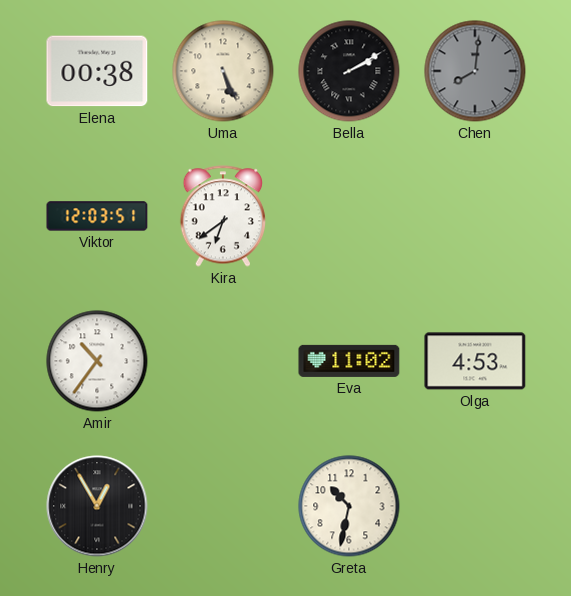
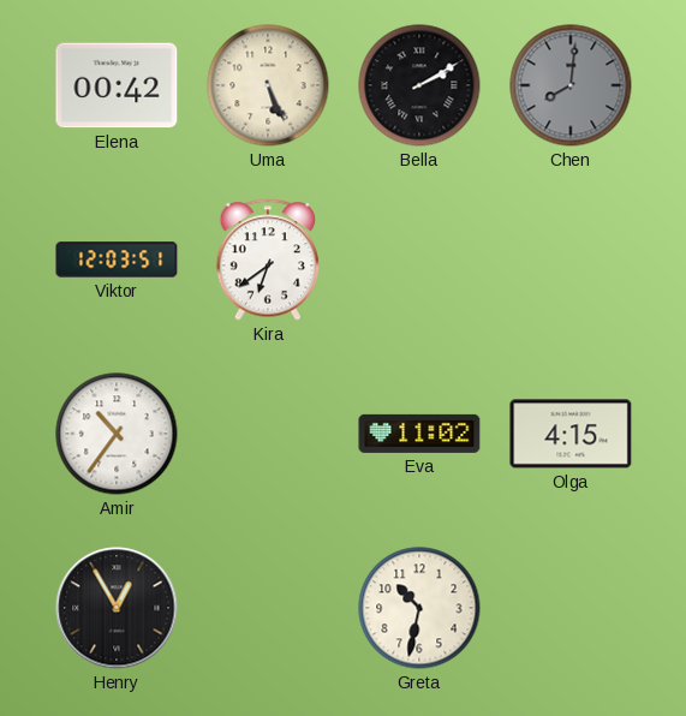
Elena: 00:38 -> 00:42 (117, 85)
Olga: 4:53 -> 4:15 (571, 434)
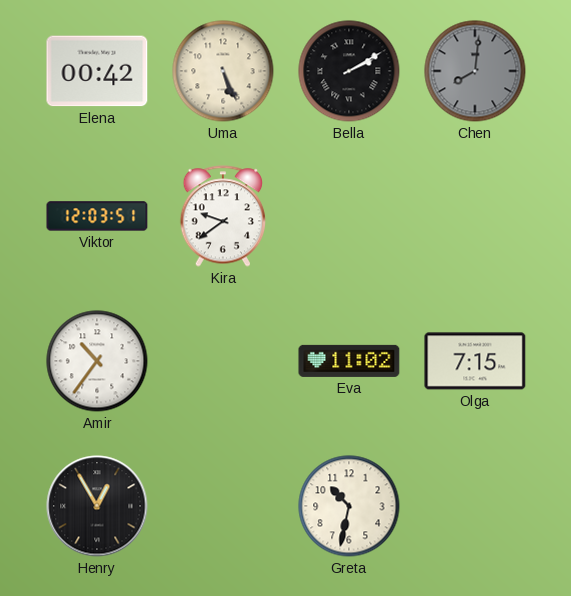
Kira: 6:39 -> 9:39 (223, 216)
Olga: 4:15 -> 7:15 (475, 361)
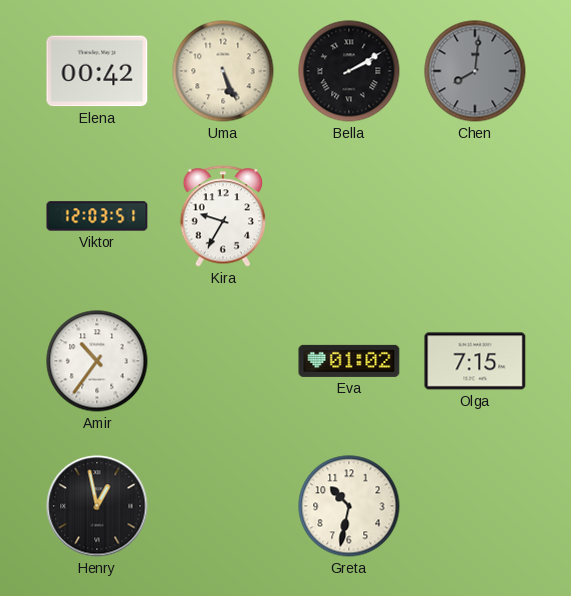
Kira: 9:39 -> 9:35 (223, 216)
Eva: 11:02 -> 01:02 (349, 361)
Henry: 12:55 -> 12:58 (97, 506)
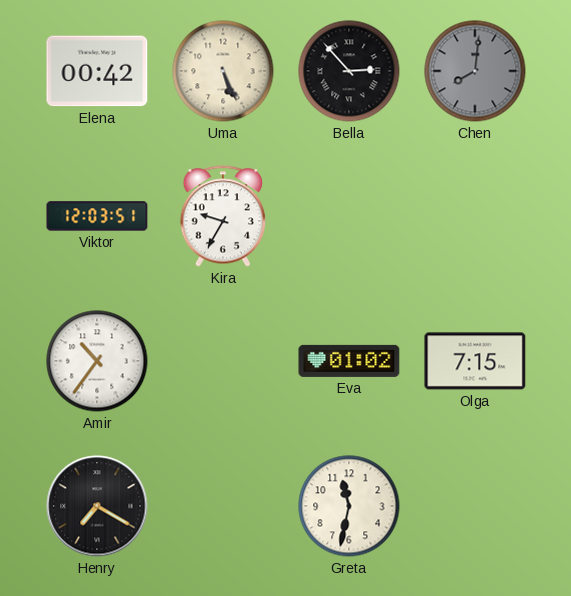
Bella: 2:10 -> 2:53 (349, 71)
Henry: 12:58 -> 7:20 (97, 506)
Greta: 10:32 -> 11:32 (349, 506)
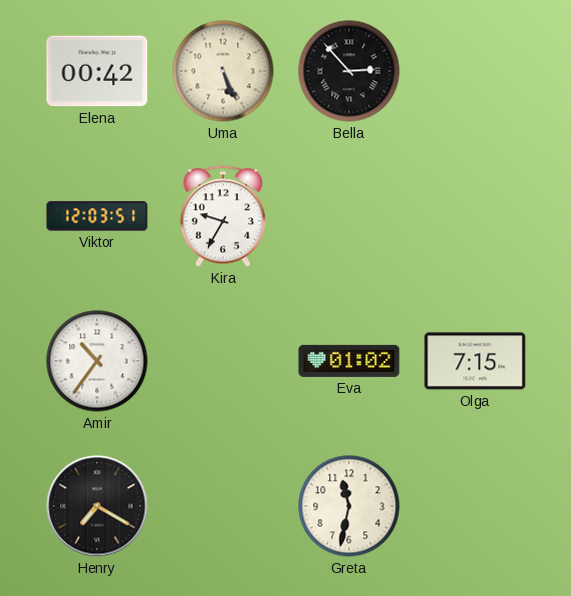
Chen: 8:01 -> none (475, 71)
